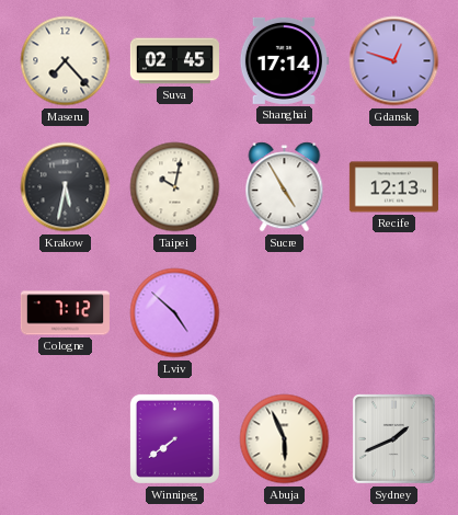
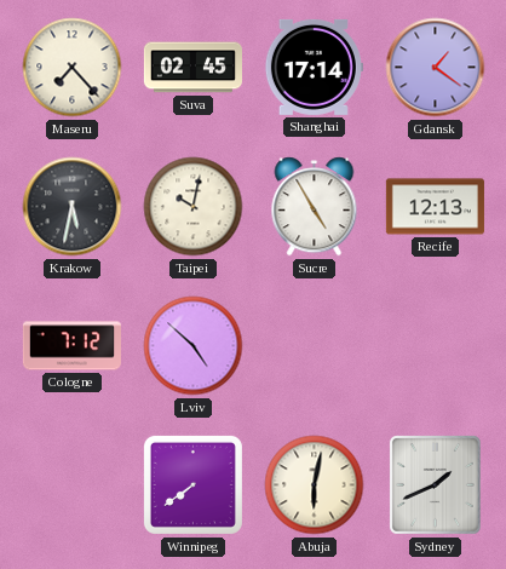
Gdansk: 12:48 -> 1:21 (436, 68)
Abuja: 5:56 -> 6:02 (315, 485)
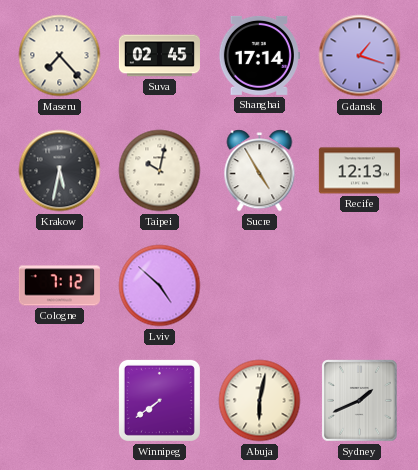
Gdansk: 1:21 -> 1:18 (360, 56)
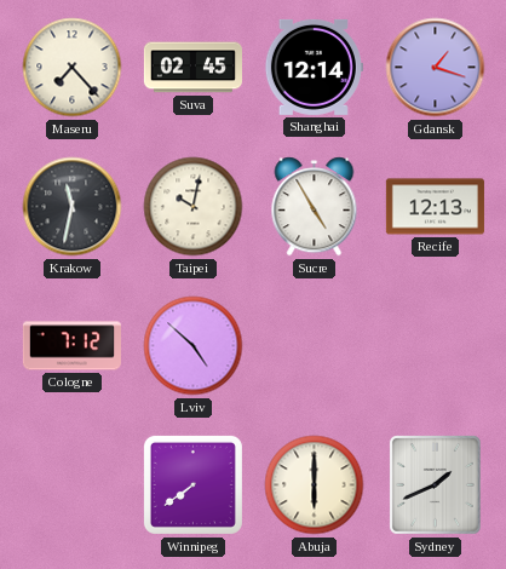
Shanghai: 17:14 -> 12:14 (314, 67)
Krakow: 5:32 -> 11:32 (73, 207)
Abuja: 6:02 -> 6:00 (315, 485)
